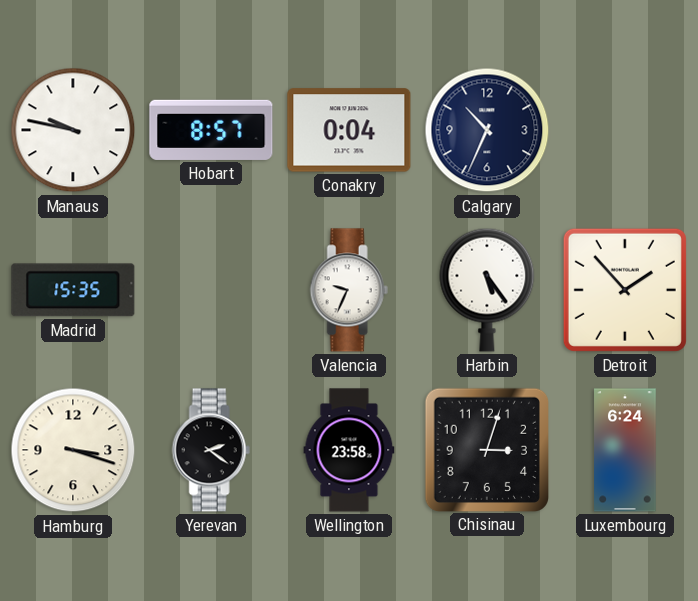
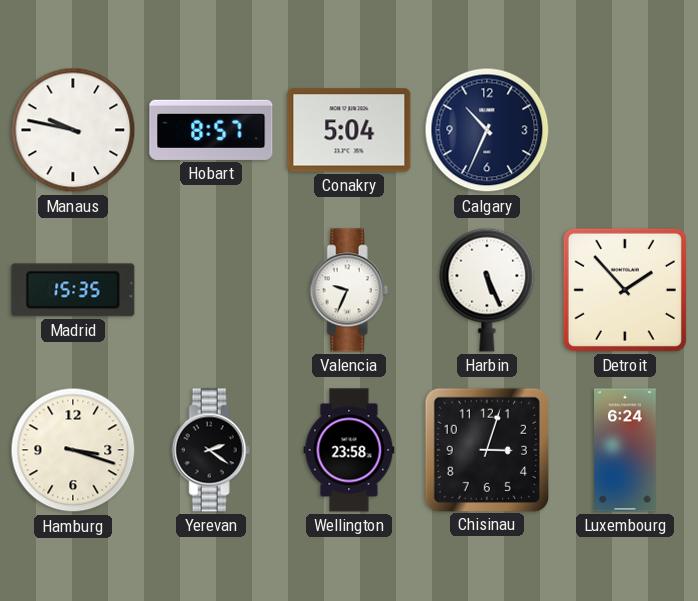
Conakry: 0:04 -> 5:04 (349, 130)
Harbin: 5:24 -> 5:26 (487, 290)
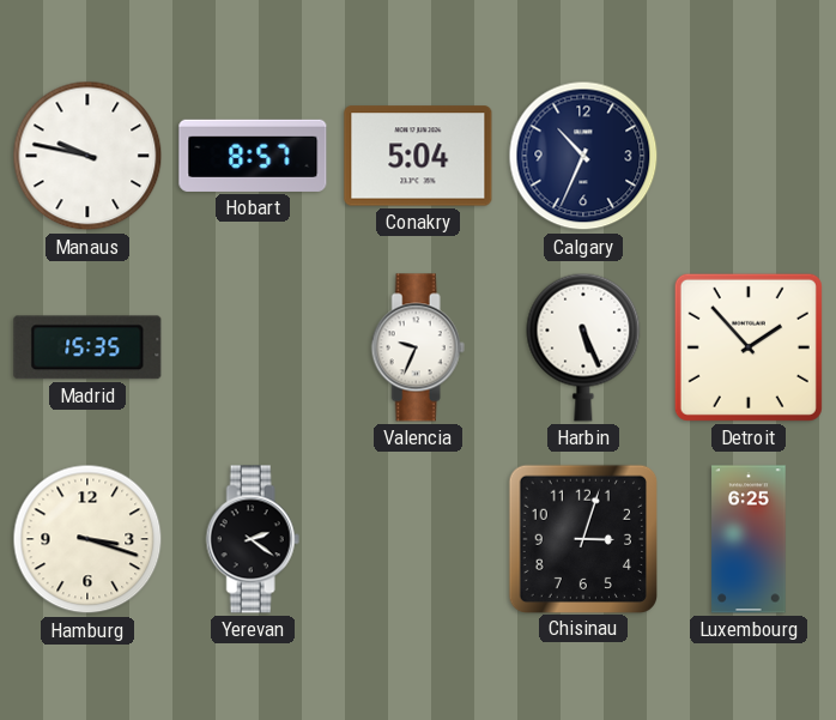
Wellington: 23:58 -> none (349, 450)
Luxembourg: 6:24 -> 6:25 (749, 539)
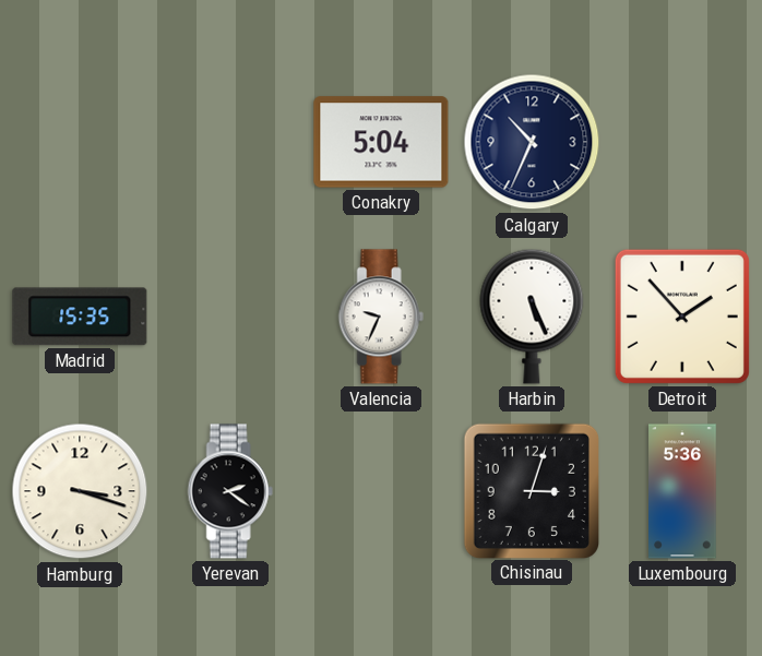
Manaus: 9:47 -> none (87, 156)
Hobart: 8:57 -> none (253, 156)
Luxembourg: 6:25 -> 5:36 (682, 491)
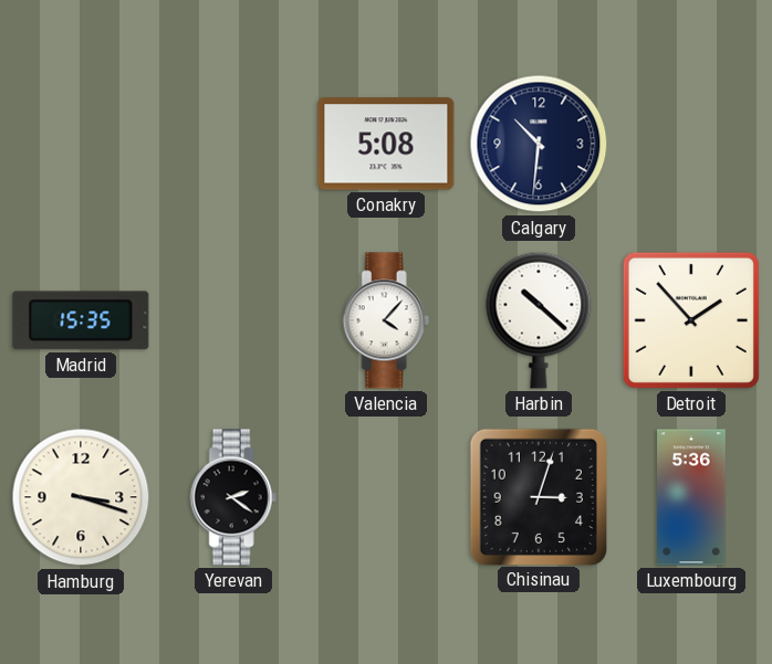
Conakry: 5:04 -> 5:08 (386, 144)
Calgary: 10:34 -> 10:31 (539, 144)
Valencia: 9:34 -> 4:07 (386, 320)
Harbin: 5:26 -> 10:22 (539, 320)
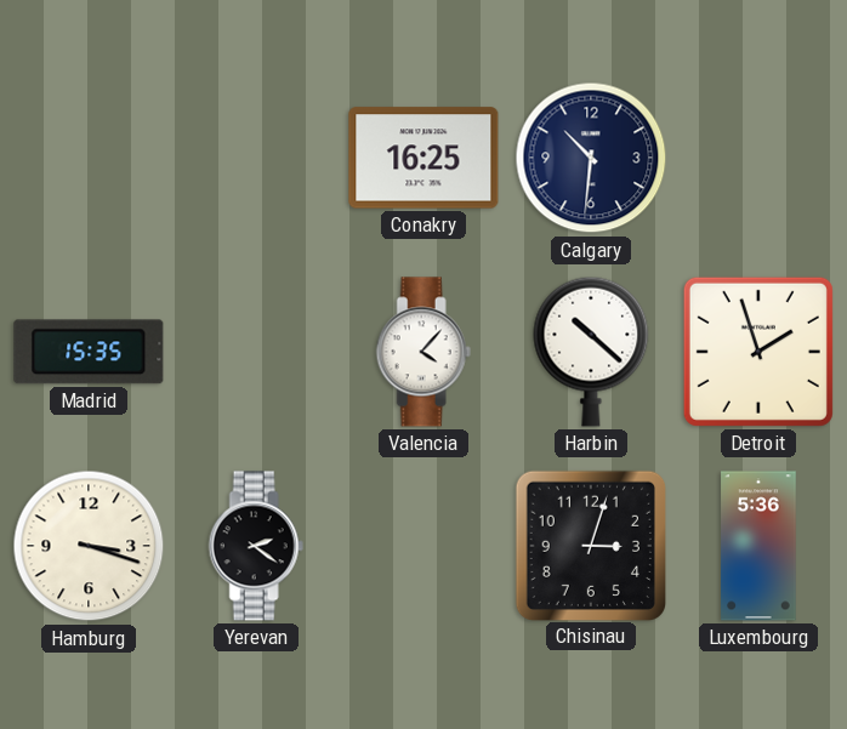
Conakry: 5:08 -> 16:25 (423, 158)
Detroit: 1:53 -> 1:57 (758, 352)
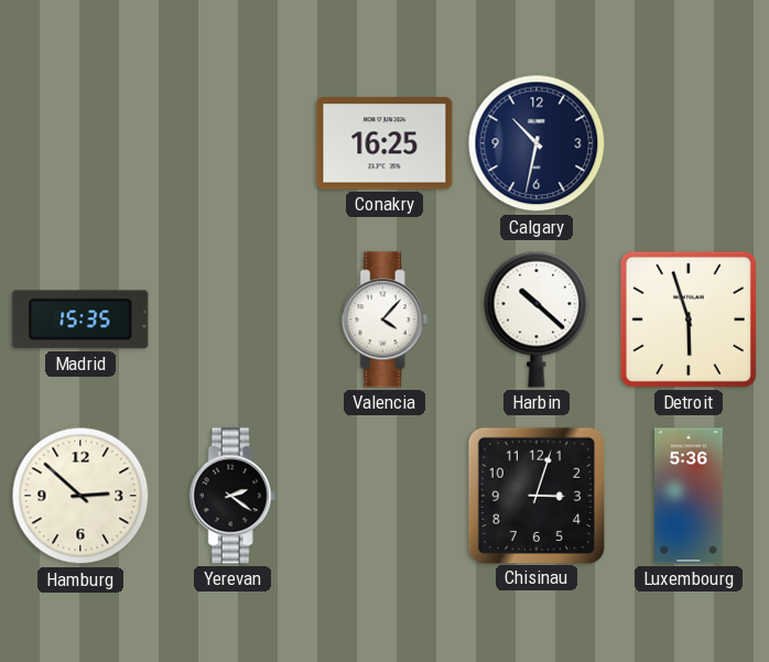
Calgary: 10:31 -> 10:32 (537, 143)
Detroit: 1:57 -> 5:57 (689, 319)
Hamburg: 3:18 -> 2:52 (80, 496)
